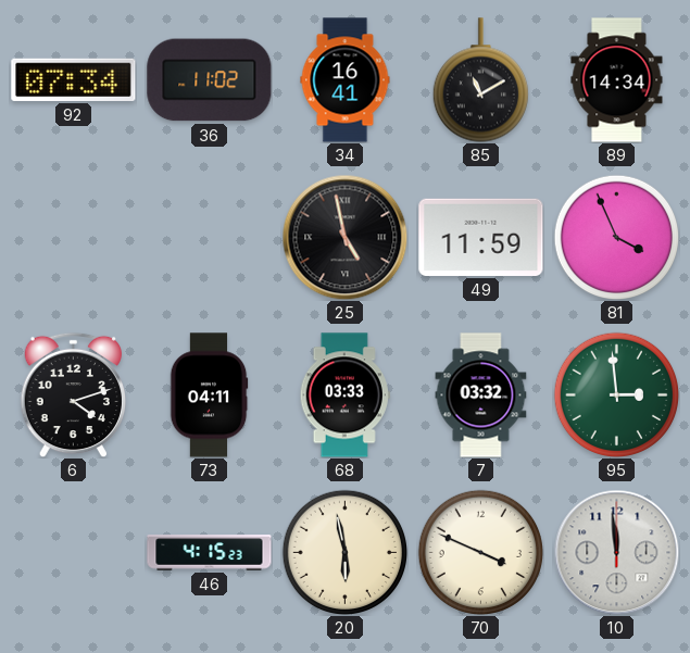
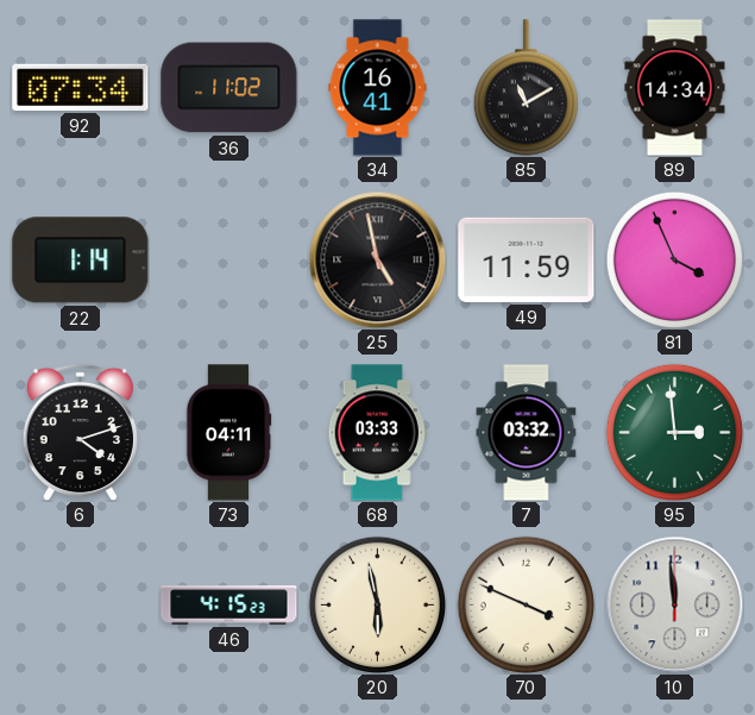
22: none -> 1:14 (81, 261)
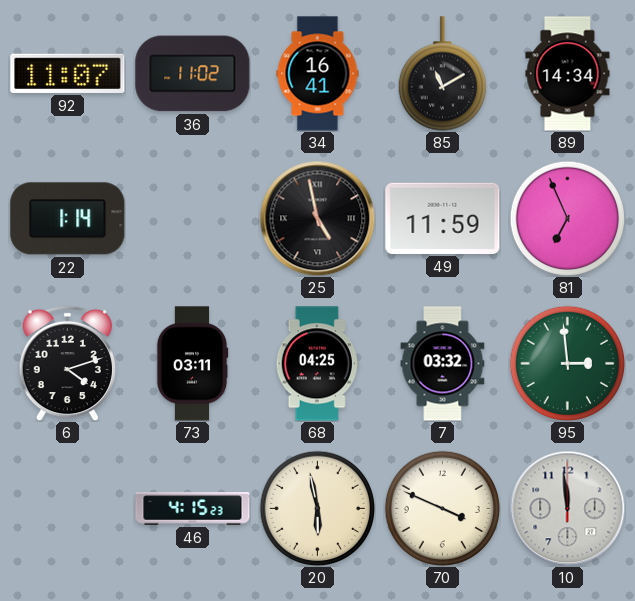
92: 07:34 -> 11:07 (68, 73)
81: 3:56 -> 6:56 (567, 218)
73: 04:11 -> 03:11 (192, 364)
68: 03:33 -> 04:25 (317, 364)
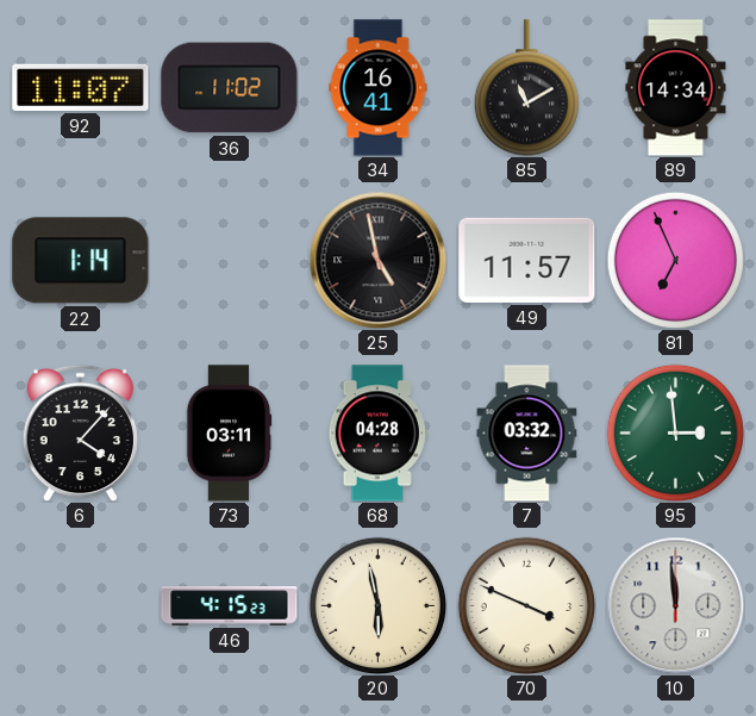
49: 11:59 -> 11:57 (527, 260)
6: 4:12 -> 4:07 (80, 432)
68: 04:25 -> 04:28 (377, 434)
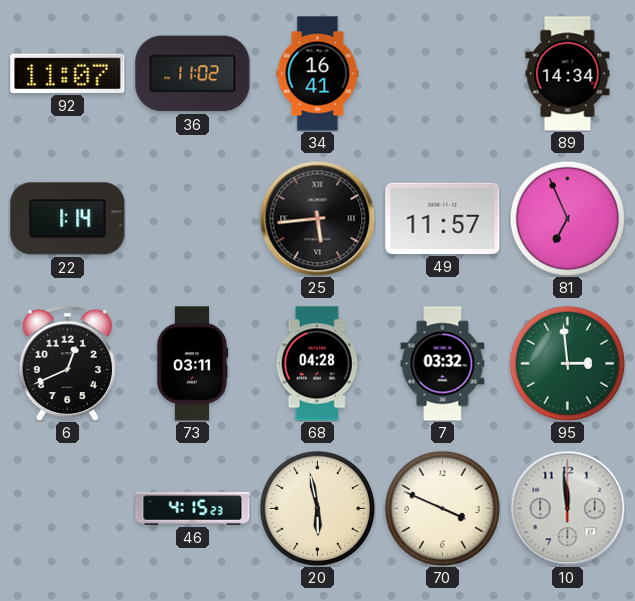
85: 11:10 -> none (526, 88)
25: 4:58 -> 5:44 (317, 218)
6: 4:07 -> 12:41 (67, 363)
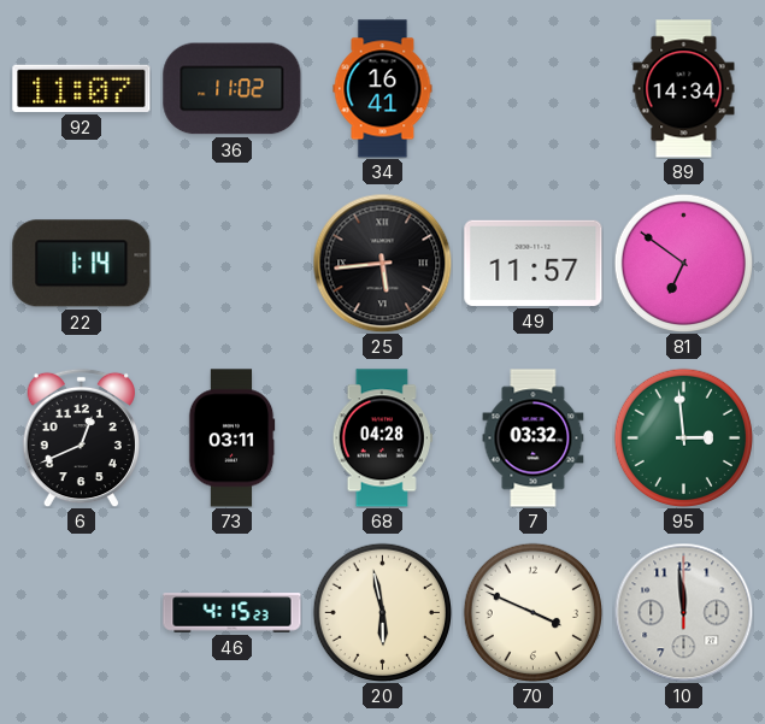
81: 6:56 -> 6:51 (683, 263)
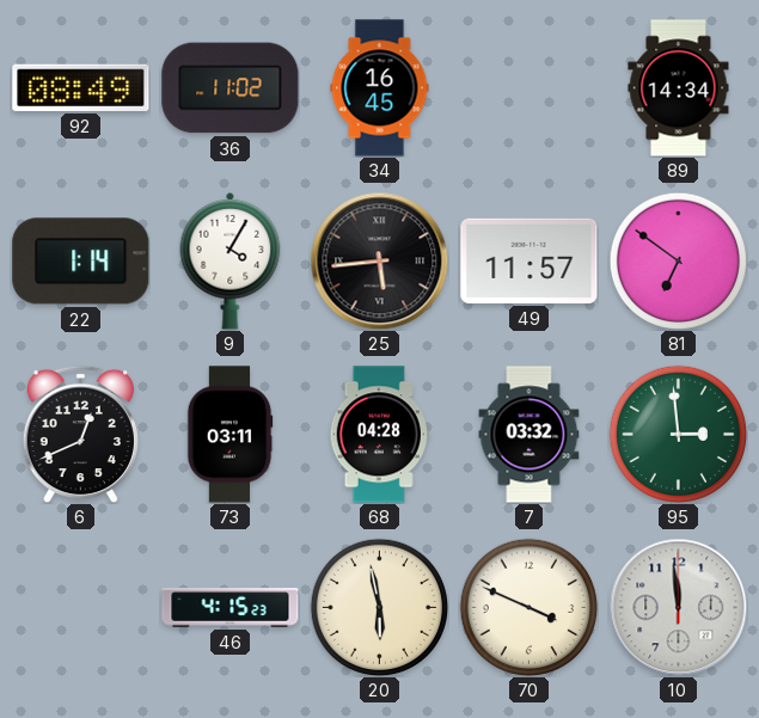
92: 11:07 -> 08:49 (81, 87)
34: 16:41 -> 16:45 (380, 88)
9: none -> 4:05 (231, 260)
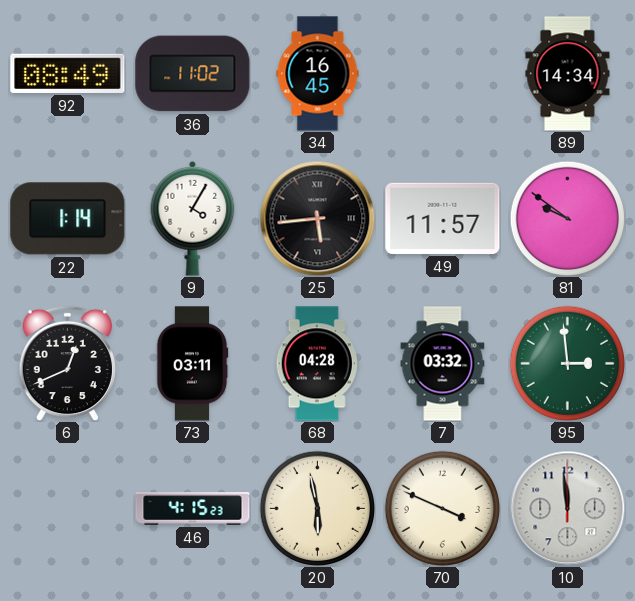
81: 6:51 -> 9:51 (567, 218)
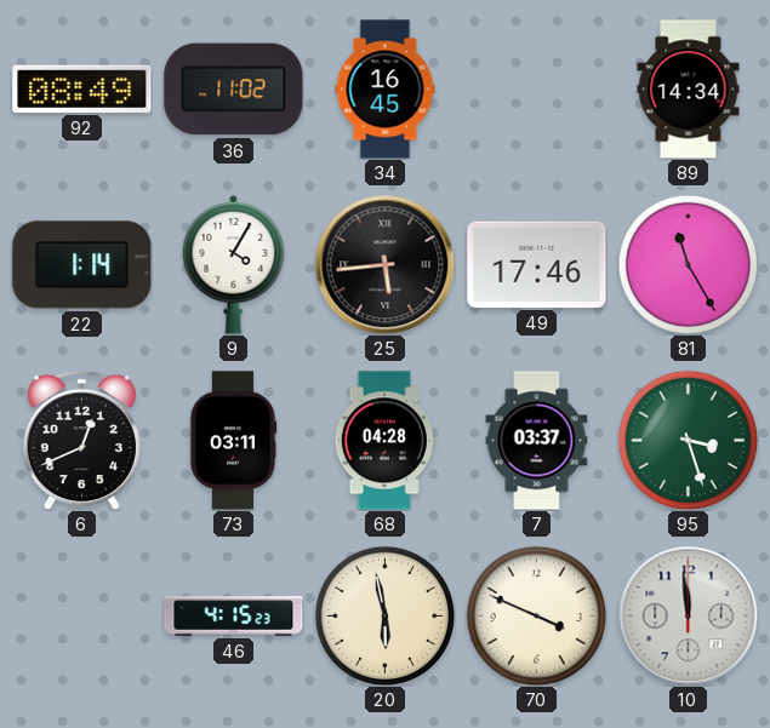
49: 11:57 -> 17:46 (537, 264)
81: 9:51 -> 11:25 (688, 264)
7: 03:32 -> 03:37 (537, 441)
95: 2:59 -> 3:27 (688, 440)
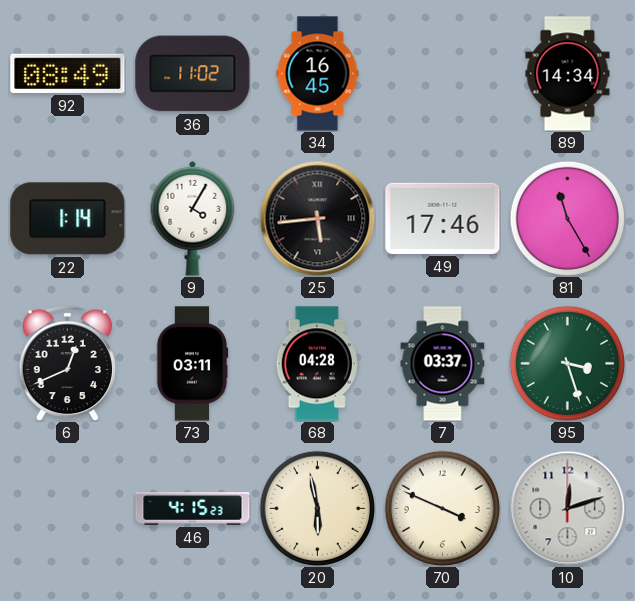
10: 11:59 -> 12:12 (567, 508)
